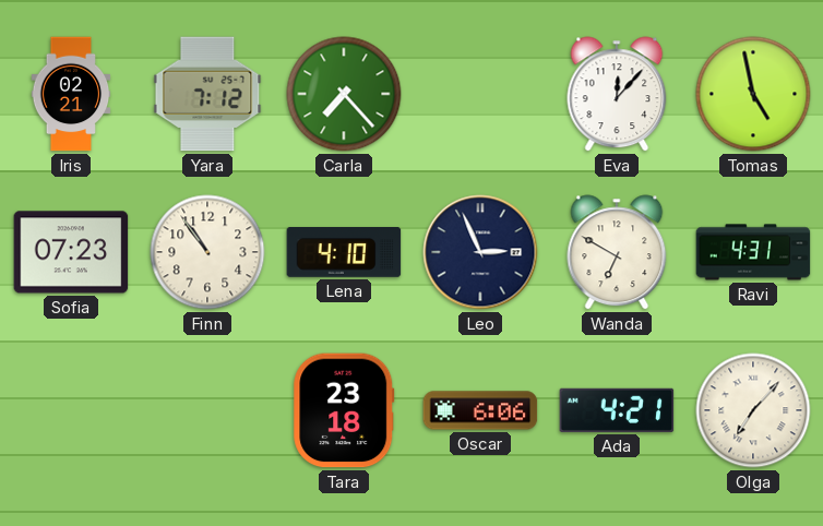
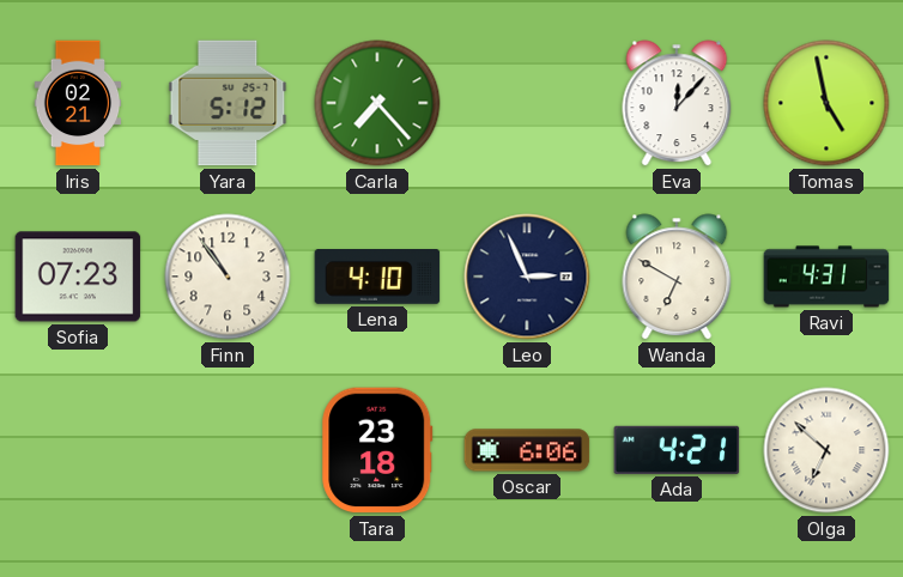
Yara: 7:12 -> 5:12 (228, 103)
Olga: 7:07 -> 6:52 (826, 450)
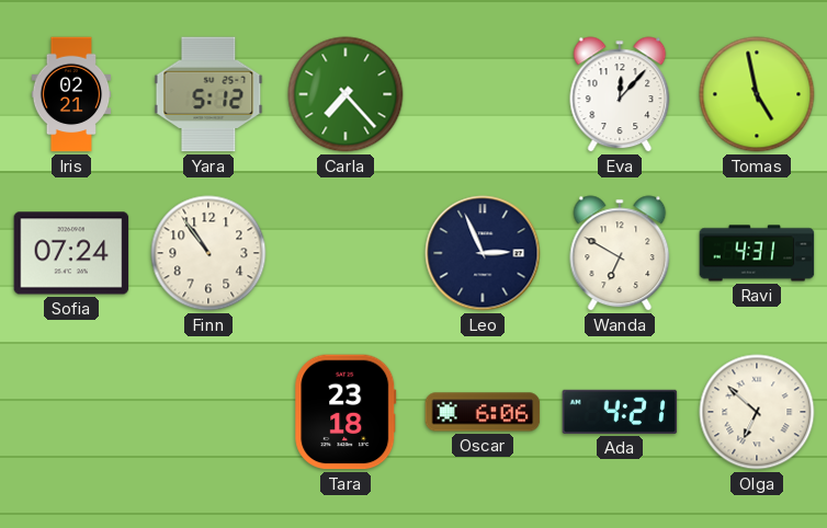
Sofia: 07:23 -> 07:24 (71, 253)
Lena: 4:10 -> none (377, 278)
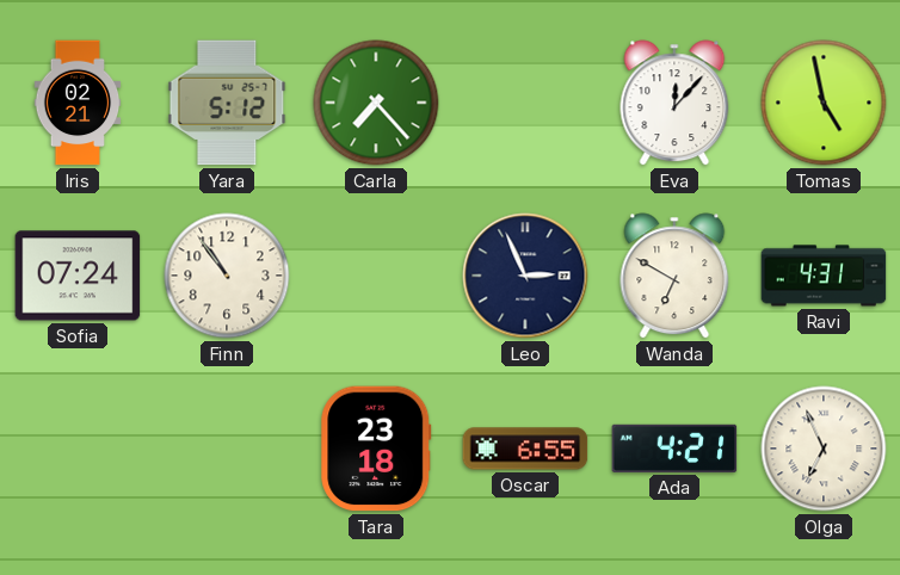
Oscar: 6:06 -> 6:55 (525, 449)
Olga: 6:52 -> 6:56 (824, 449)
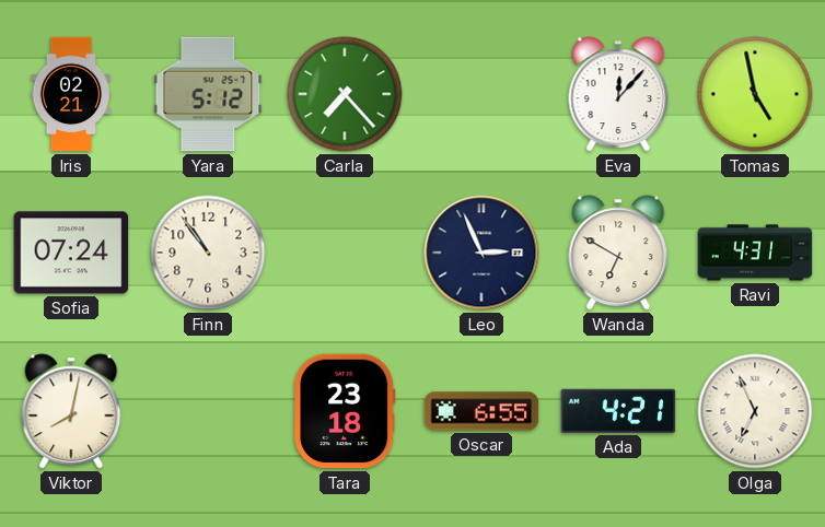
Viktor: none -> 8:02 (71, 411)
